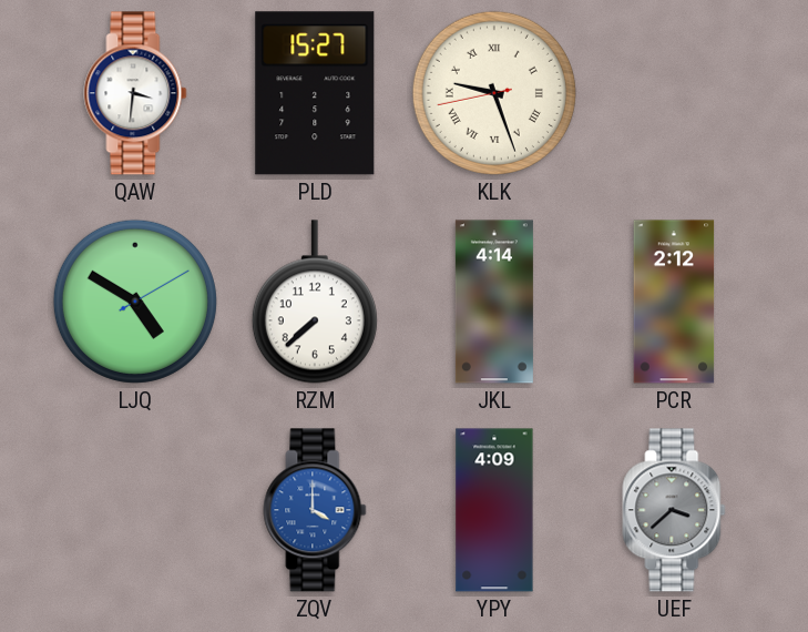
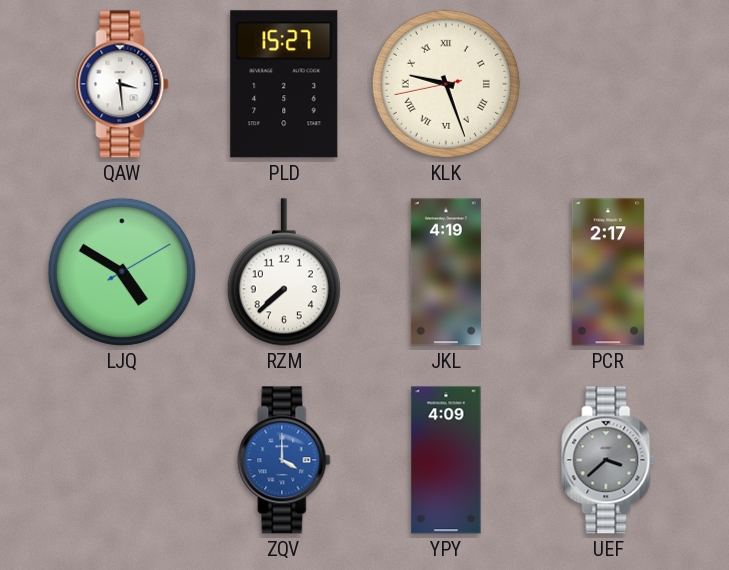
QAW: 3:31 -> 3:29 (122, 84)
JKL: 4:14 -> 4:19 (446, 272)
PCR: 2:12 -> 2:17 (608, 272)
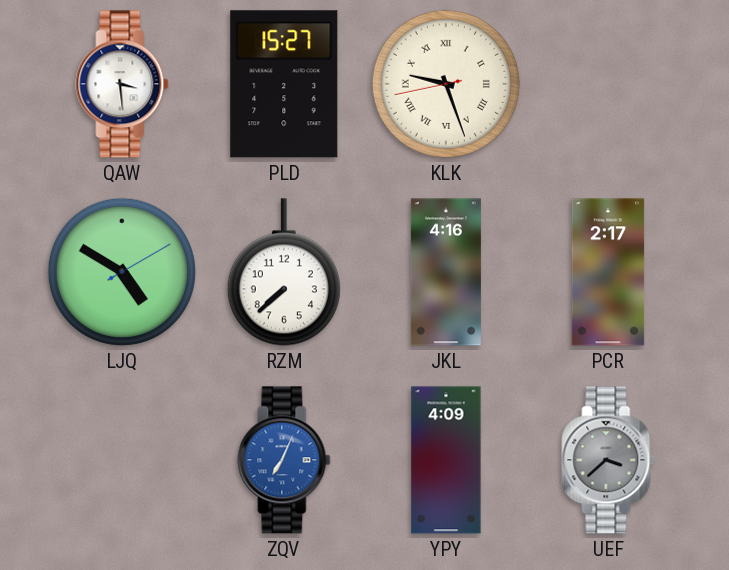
JKL: 4:19 -> 4:16 (446, 272)
ZQV: 4:00 -> 7:04 (284, 460)
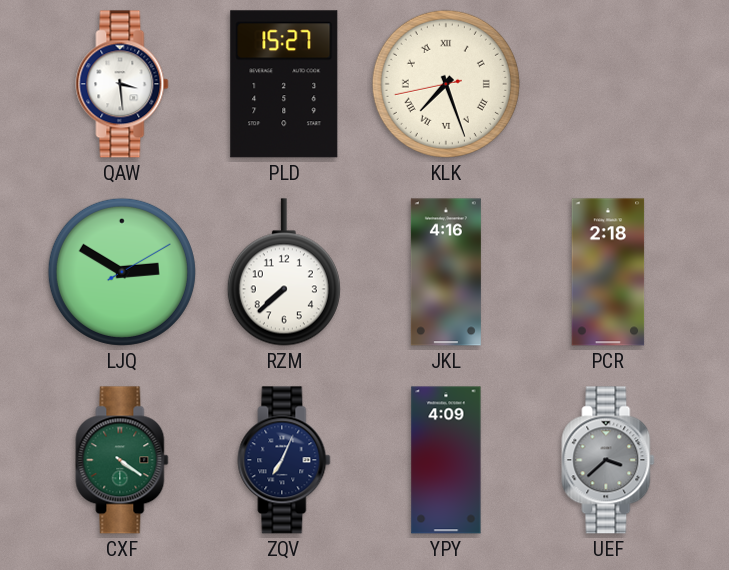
KLK: 9:26 -> 7:26 (446, 84)
LJQ: 4:50 -> 2:50 (122, 272)
PCR: 2:17 -> 2:18 (608, 272)
CXF: none -> 4:21 (122, 460)
ZQV dial: blue -> navy (284, 460)
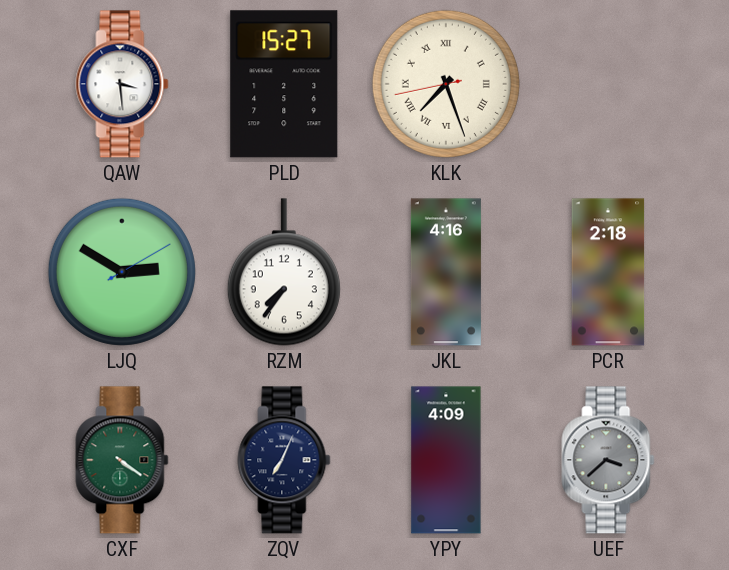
RZM: 7:38 -> 7:36 (284, 272)
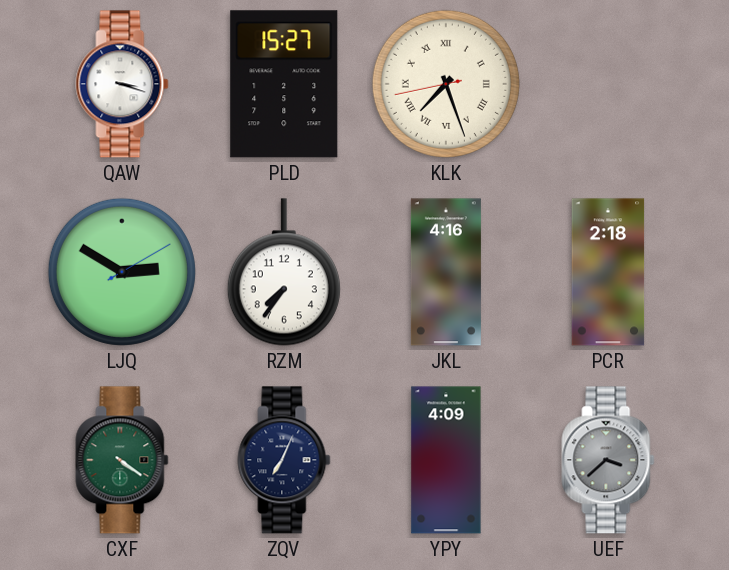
QAW: 3:29 -> 3:18 (122, 84)
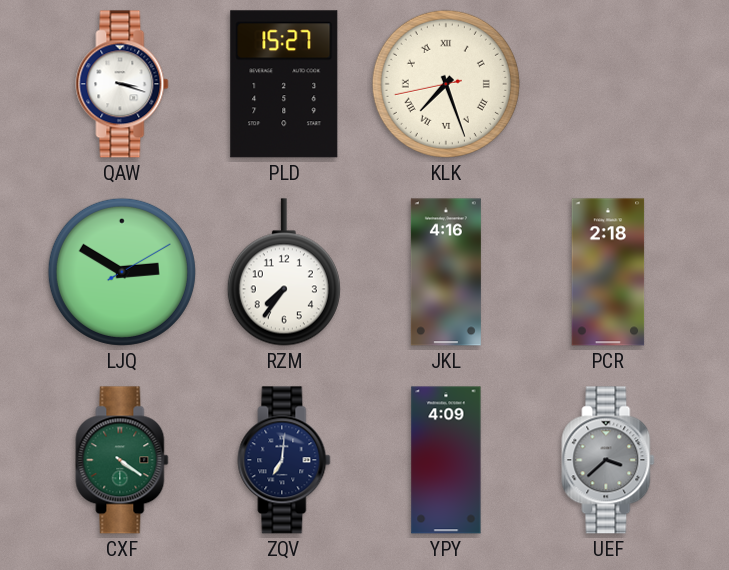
ZQV: 7:04 -> 7:01 (284, 460)
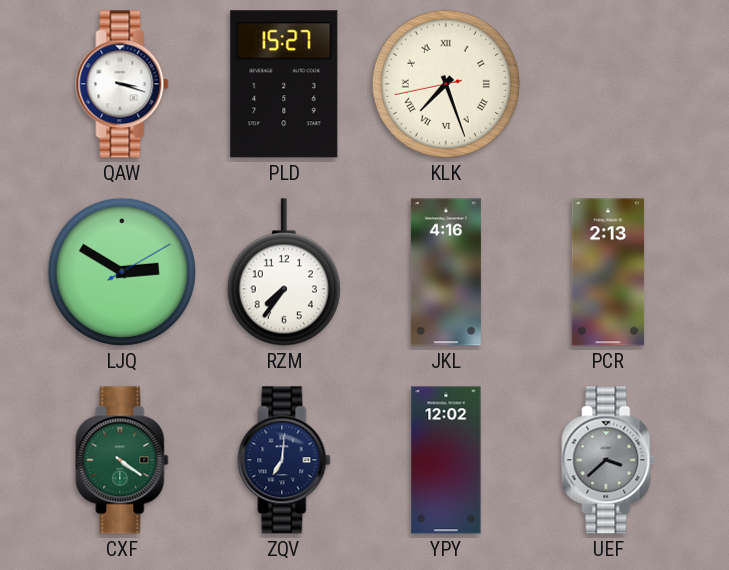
PCR: 2:18 -> 2:13 (608, 272)
YPY: 4:09 -> 12:02 (446, 460)
